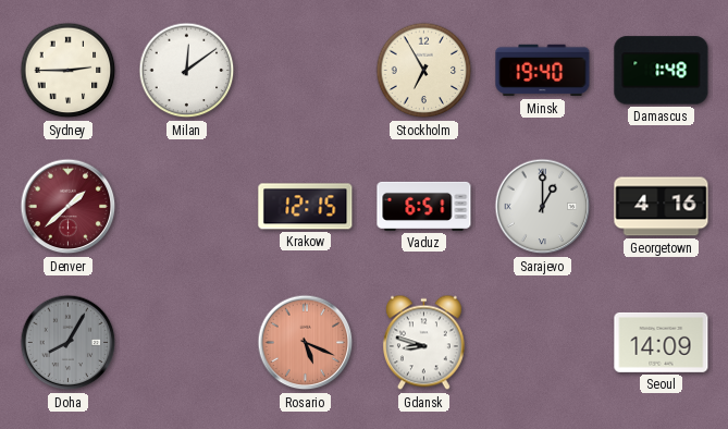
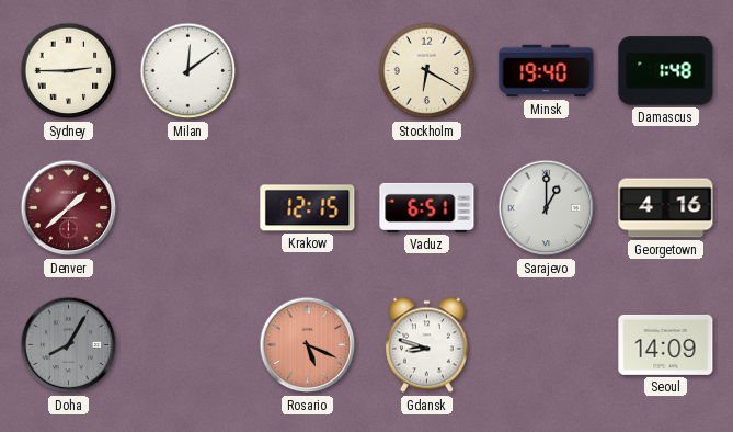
Stockholm: 6:55 -> 6:20 (427, 71)
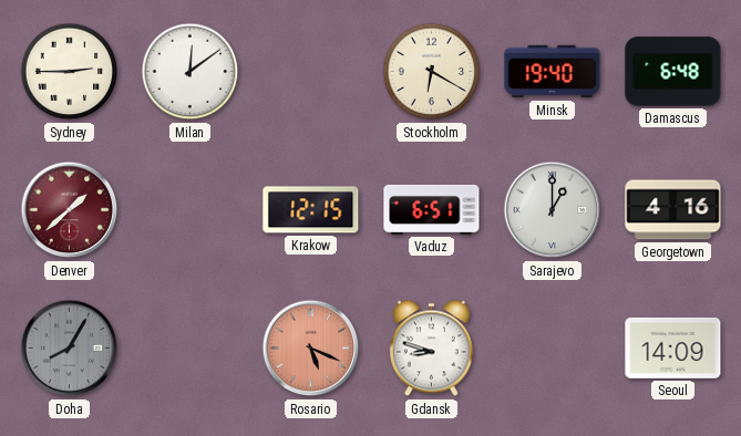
Damascus: 1:48 -> 6:48 (673, 72)
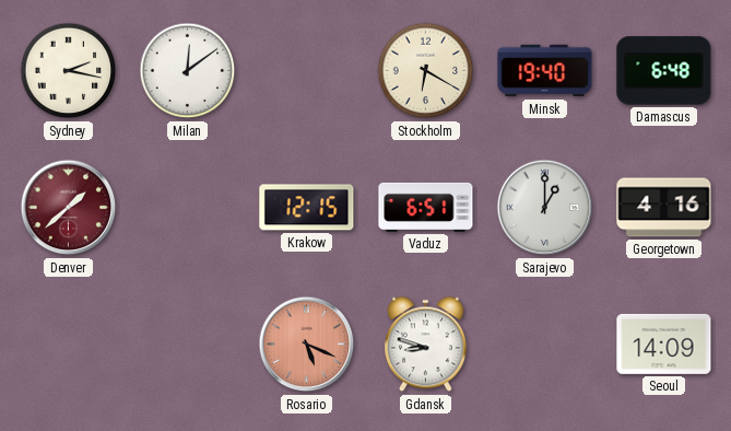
Sydney: 2:45 -> 2:17 (69, 71)
Doha: 8:05 -> none (70, 349)
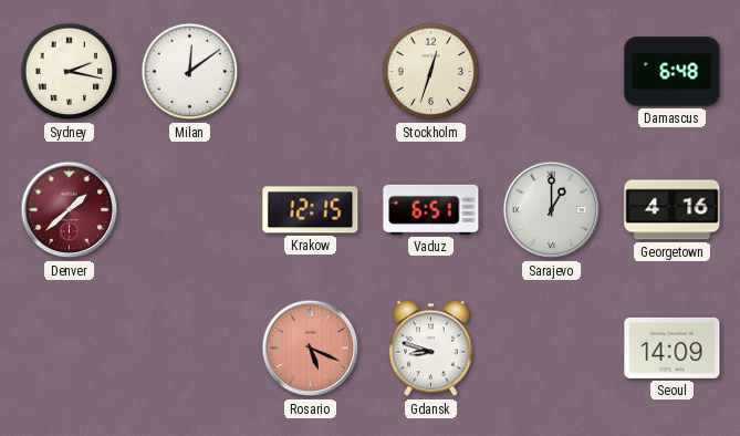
Stockholm: 6:20 -> 12:33 (431, 72)
Minsk: 19:40 -> none (545, 71)
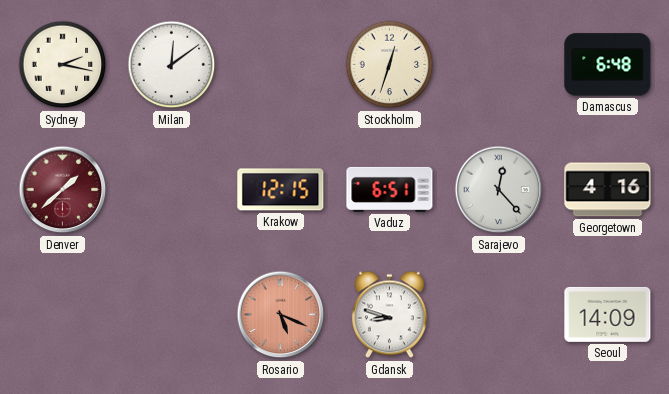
Sarajevo: 1:00 -> 12:23 (499, 190)
